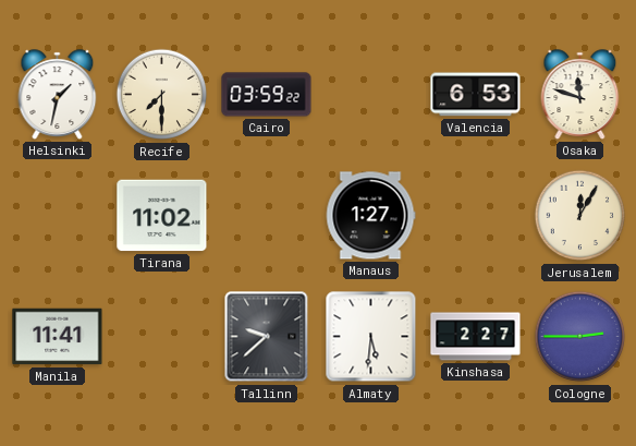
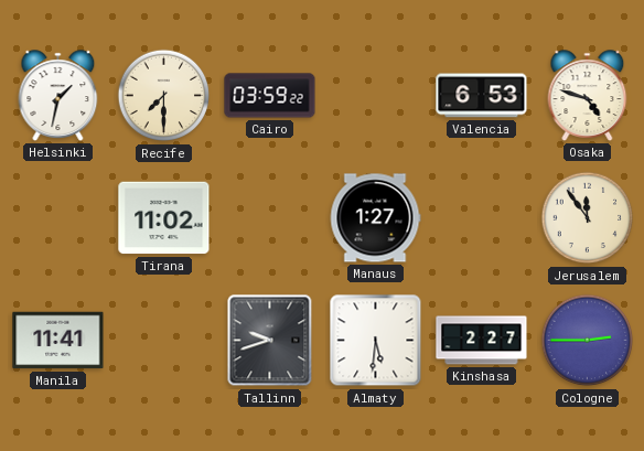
Osaka: 11:48 -> 4:48 (588, 96)
Jerusalem: 12:05 -> 11:54 (588, 218)
Tallinn: 9:38 -> 9:42 (270, 341)
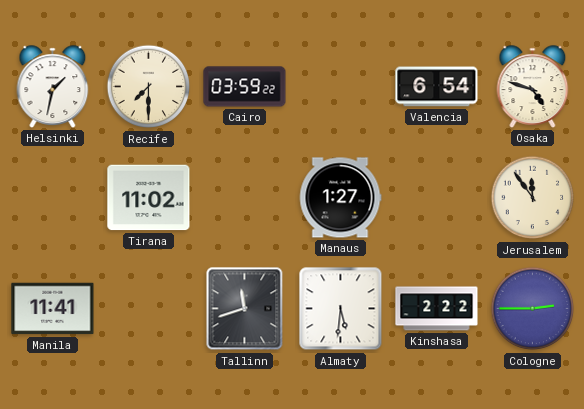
Valencia: 6:53 -> 6:54 (437, 87)
Tallinn: 9:42 -> 11:42 (245, 309)
Kinshasa: 2:27 -> 2:22 (437, 309)
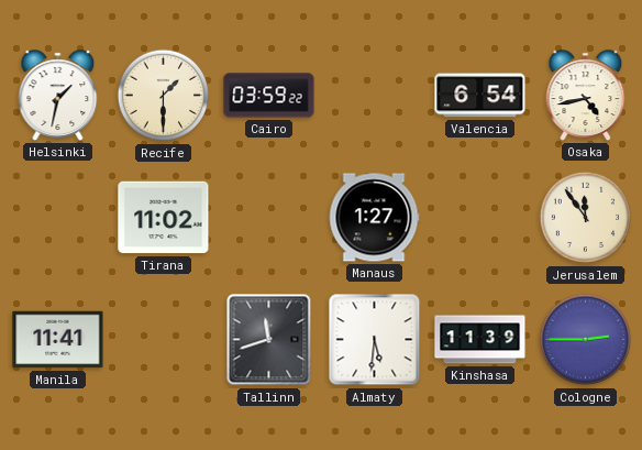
Recife: 7:30 -> 1:30 (164, 96)
Osaka: 4:48 -> 4:43 (586, 96)
Kinshasa: 2:22 -> 11:39 (480, 340)
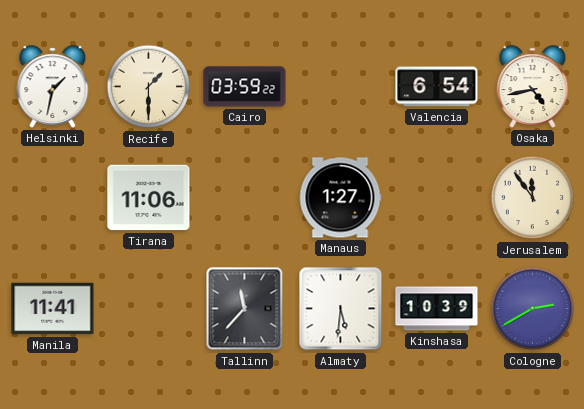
Tirana: 11:02 -> 11:06 (149, 198)
Tallinn: 11:42 -> 11:37 (245, 309)
Kinshasa: 11:39 -> 10:39 (437, 309)
Cologne: 2:45 -> 2:40 (533, 309)
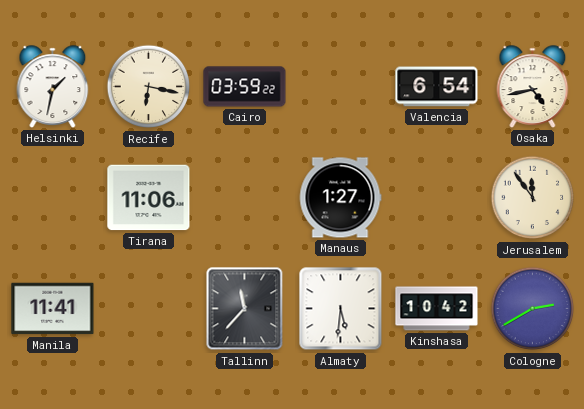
Recife: 1:30 -> 6:17 (149, 87)
Kinshasa: 10:39 -> 10:42 (437, 309)
